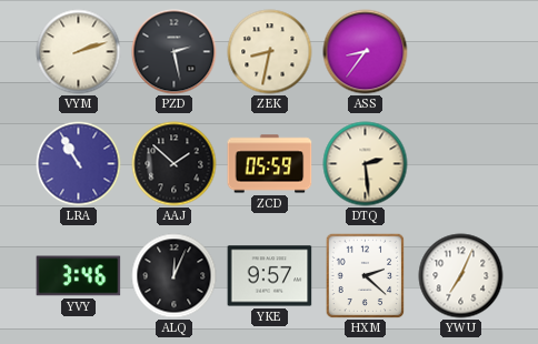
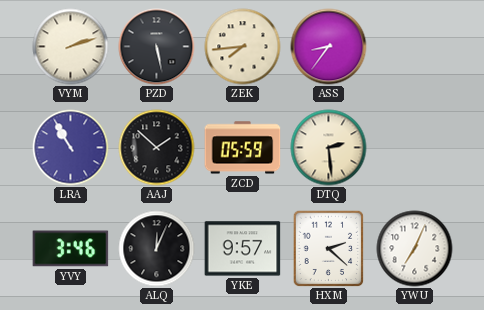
PZD: 2:28 -> 5:28 (157, 47)
ZEK: 8:32 -> 7:44 (243, 47)
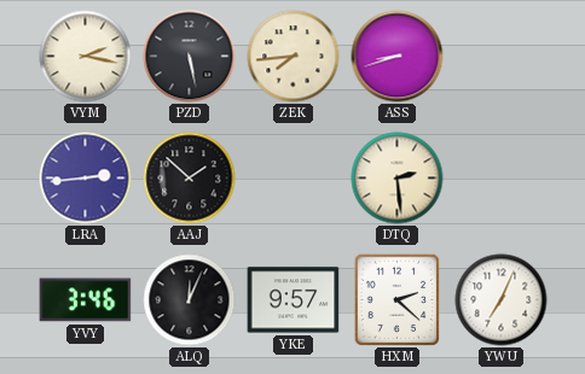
VYM: 2:12 -> 2:17 (86, 57)
ASS: 8:36 -> 8:42 (398, 57)
LRA: 10:55 -> 2:44 (86, 179)
ZCD: 05:59 -> none (243, 148)
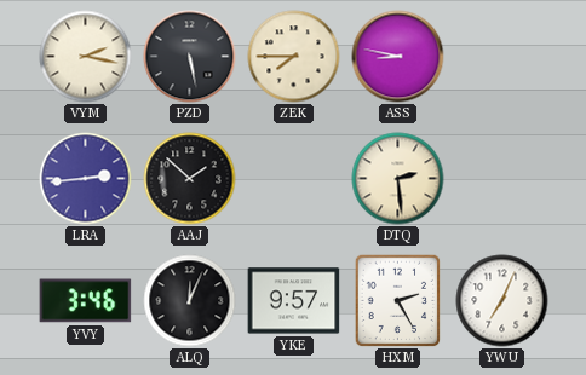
ZEK: 7:44 -> 7:45 (294, 57)
ASS: 8:42 -> 8:47 (398, 57)
HXM: 2:22 -> 2:25 (398, 300)
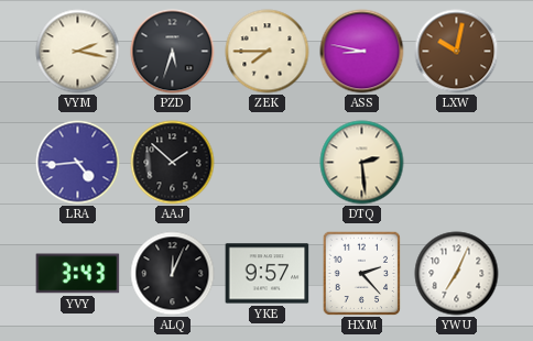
PZD: 5:28 -> 5:33 (173, 52)
LXW: none -> 10:02 (457, 52)
LRA: 2:44 -> 4:44 (78, 163)
YVY: 3:46 -> 3:43 (78, 274)
HXM: 2:25 -> 2:23 (362, 273)
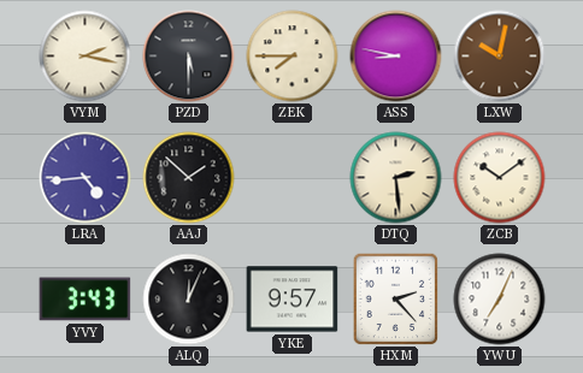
PZD: 5:33 -> 5:30 (189, 57)
ZCB: none -> 10:09 (500, 178)
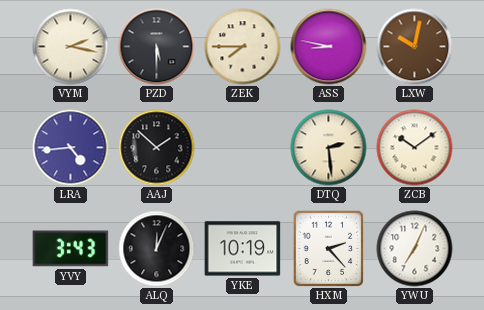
YKE: 9:57 -> 10:19 (243, 249)
